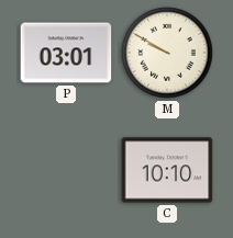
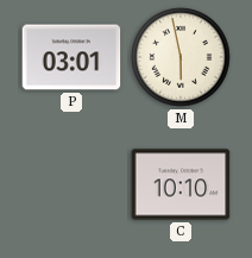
M: 9:50 -> 5:58 (181, 57)
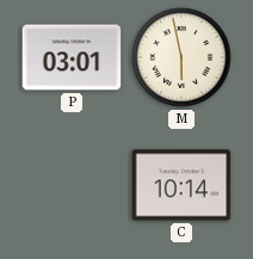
C: 10:10 -> 10:14 (181, 185)
